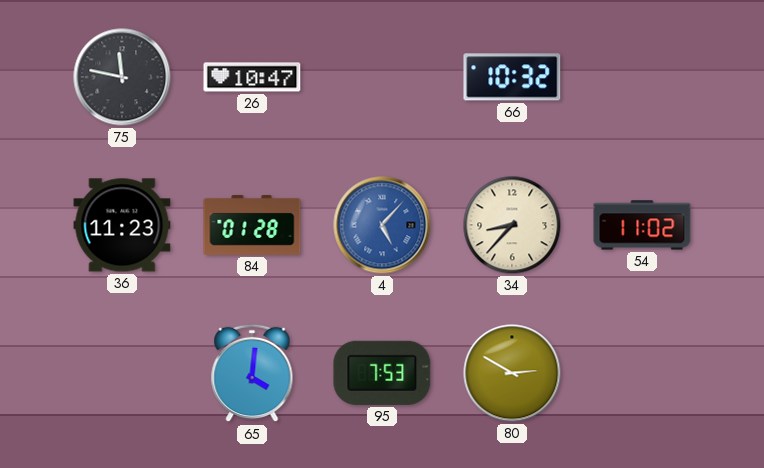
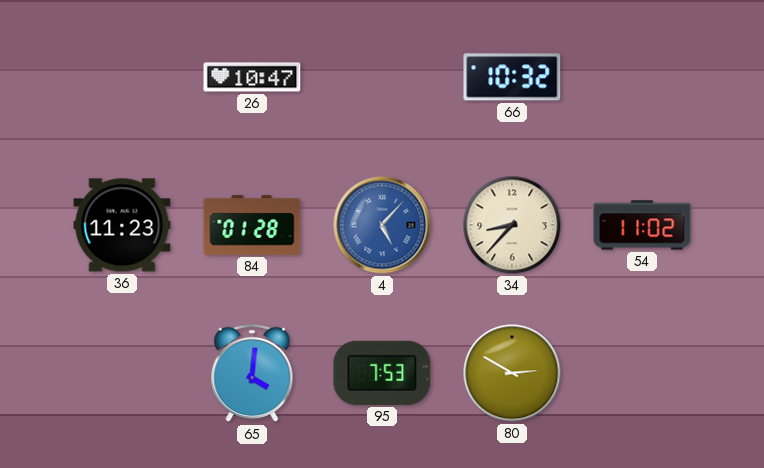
75: 11:47 -> none (122, 77)
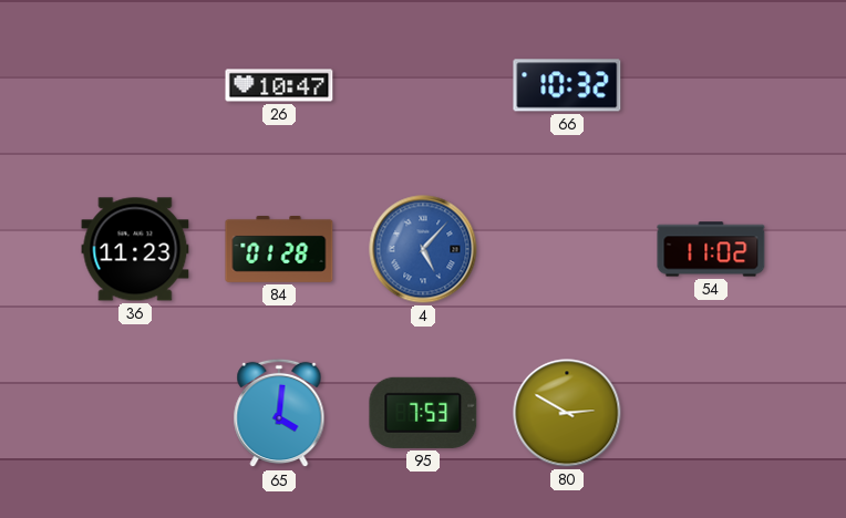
34: 8:37 -> none (512, 225)
